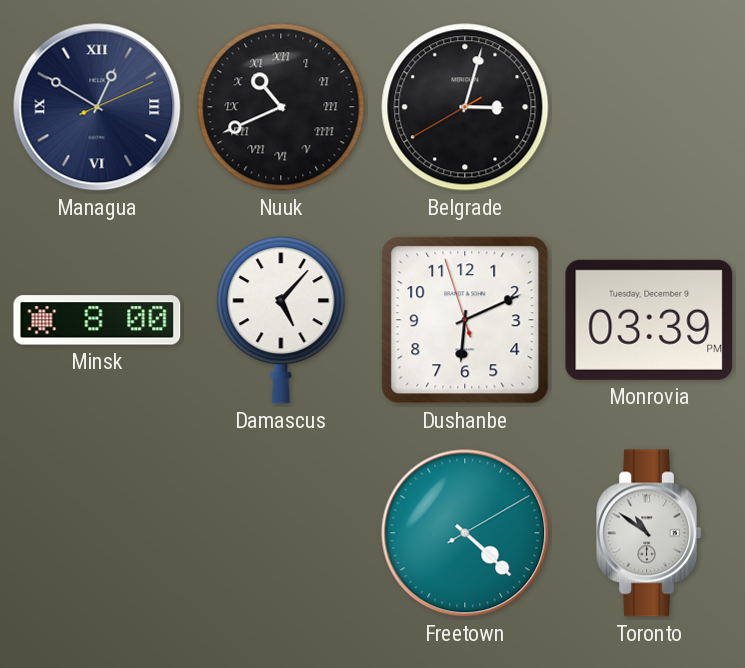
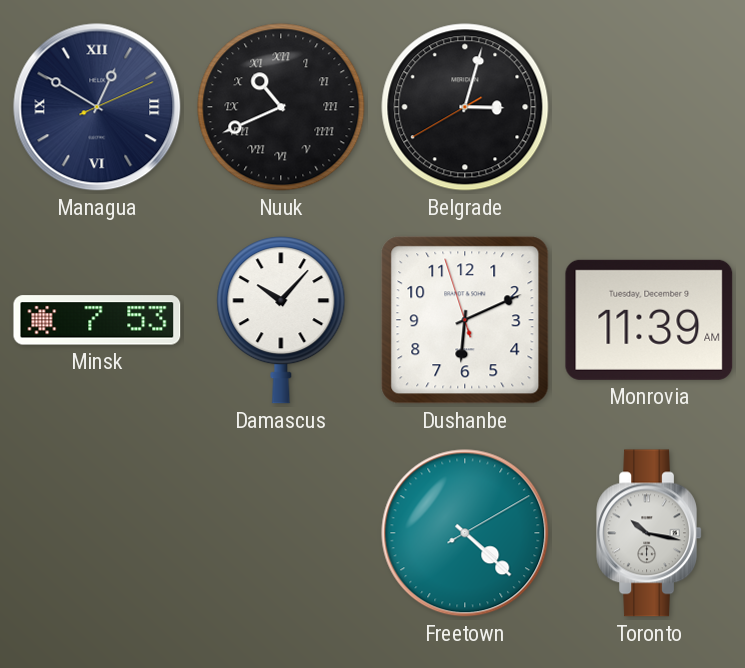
Minsk: 8:00 -> 7:53 (97, 320)
Damascus: 5:07 -> 10:07 (281, 320)
Monrovia: 03:39 -> 11:39 (649, 320)
Toronto: 10:51 -> 10:17 (649, 533)
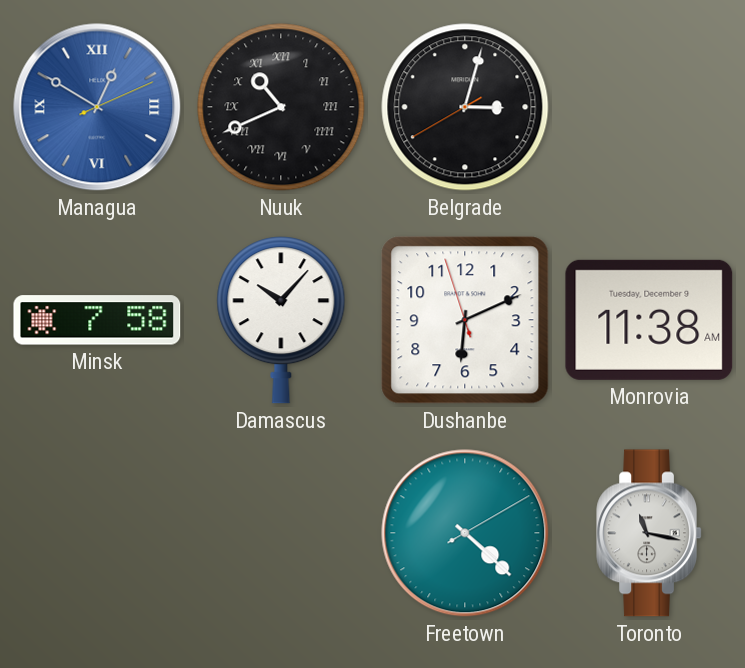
Managua dial: navy -> blue (97, 107)
Minsk: 7:53 -> 7:58 (97, 320)
Monrovia: 11:39 -> 11:38 (649, 320)
Toronto: 10:17 -> 11:17 (649, 533)
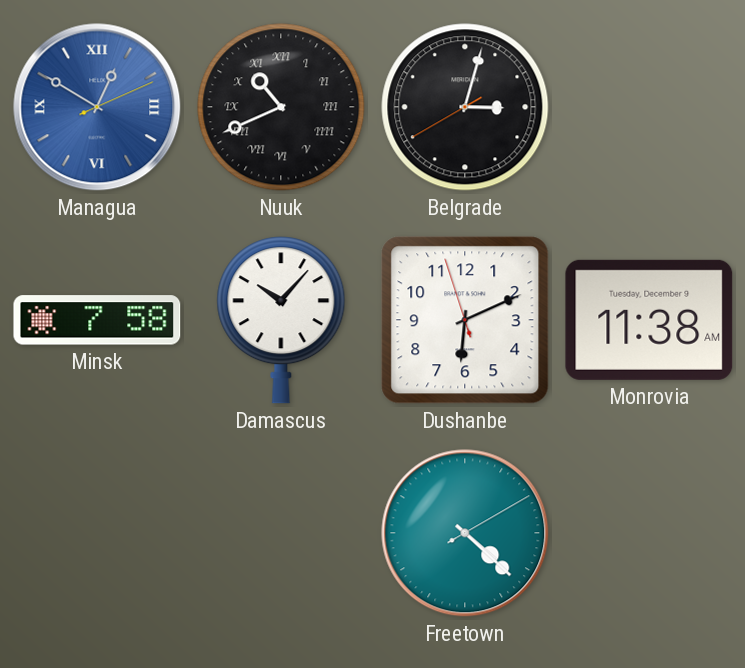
Toronto: 11:17 -> none (649, 533)
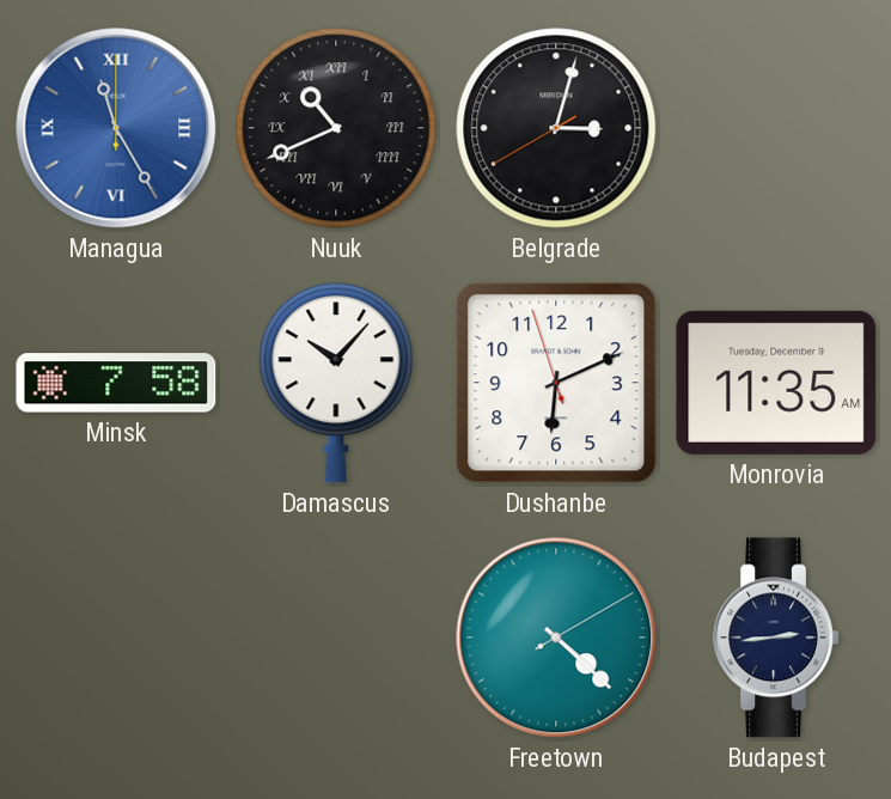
Managua: 12:50 -> 11:25 (116, 128)
Monrovia: 11:38 -> 11:35 (776, 383)
Budapest: none -> 2:44 (776, 638)
